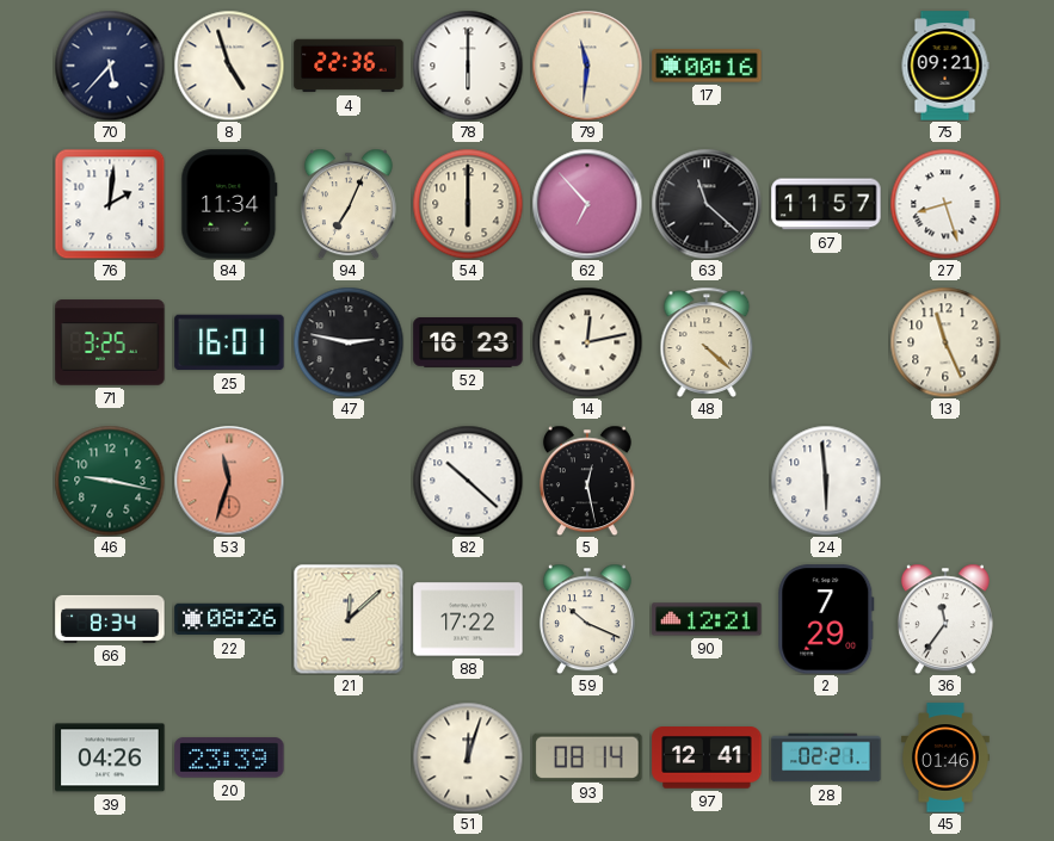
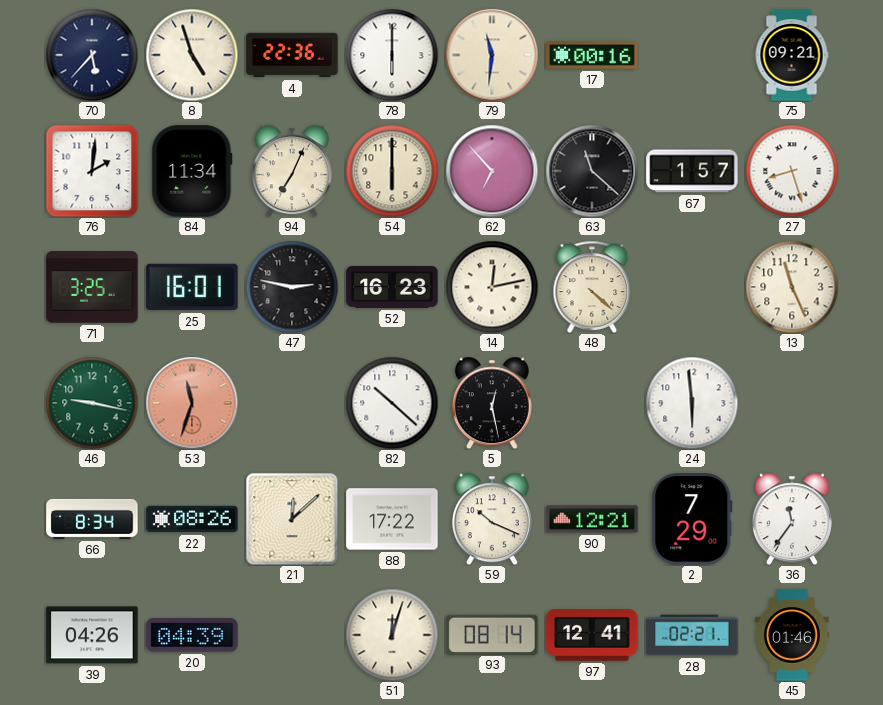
67: 11:57 -> 1:57 (692, 171)
20: 23:39 -> 04:39 (192, 635)
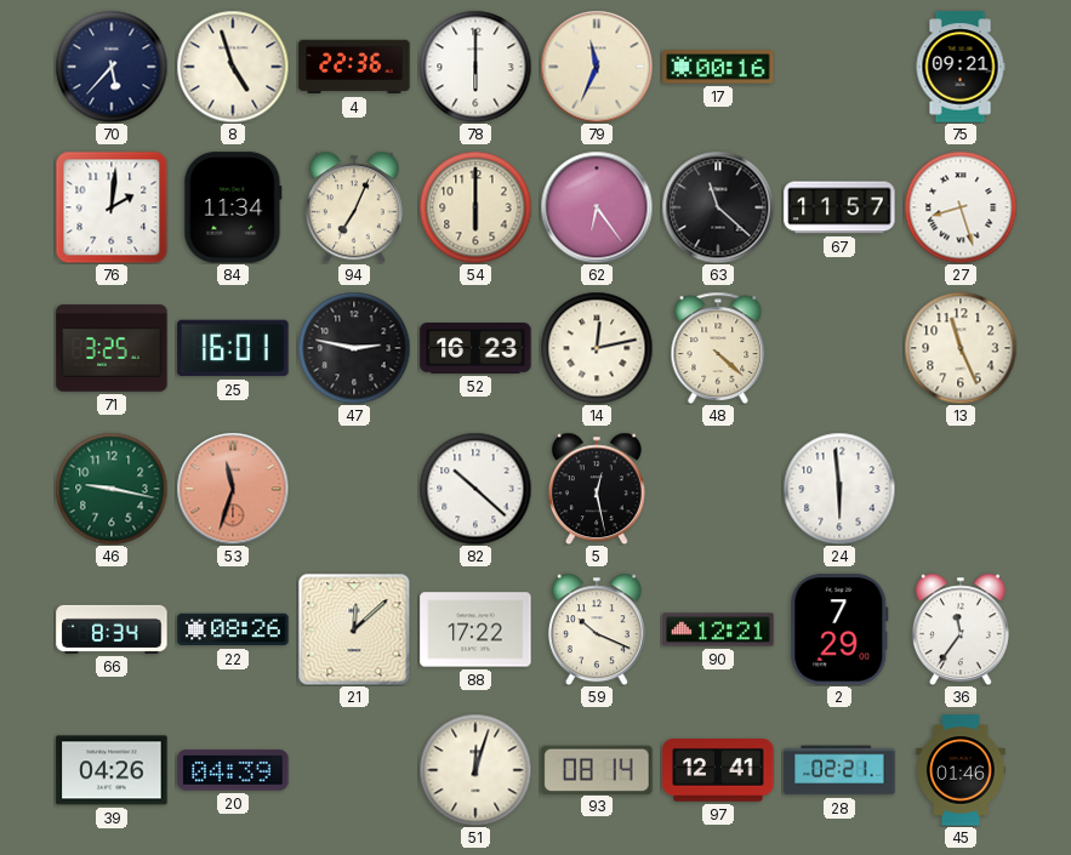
79: 11:31 -> 11:34 (597, 67)
62: 6:53 -> 6:24 (597, 207)
67: 1:57 -> 11:57 (839, 207)
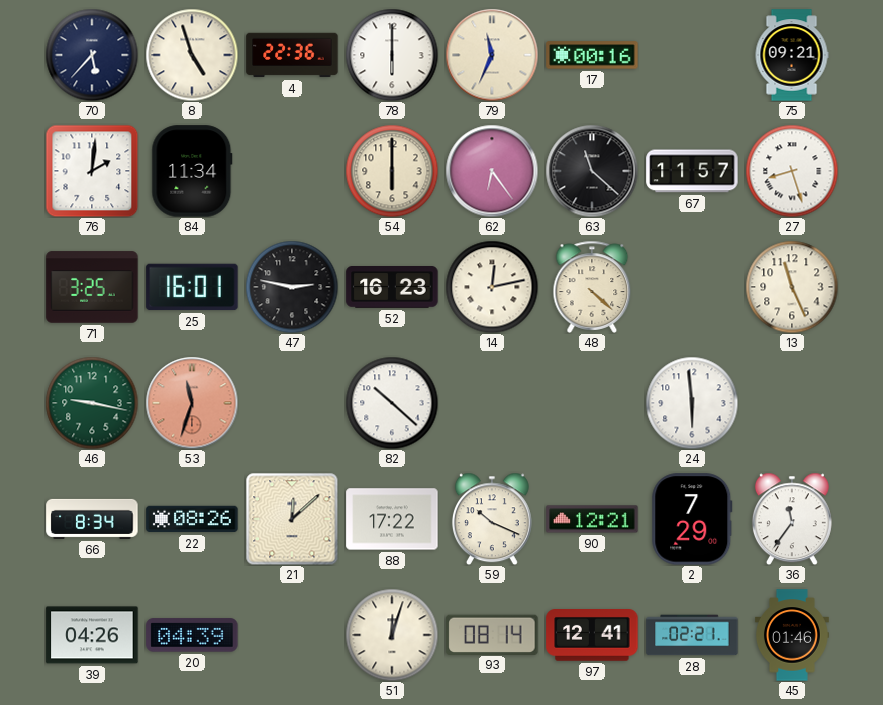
94: 7:04 -> none (354, 207)
5: 12:28 -> none (597, 489)
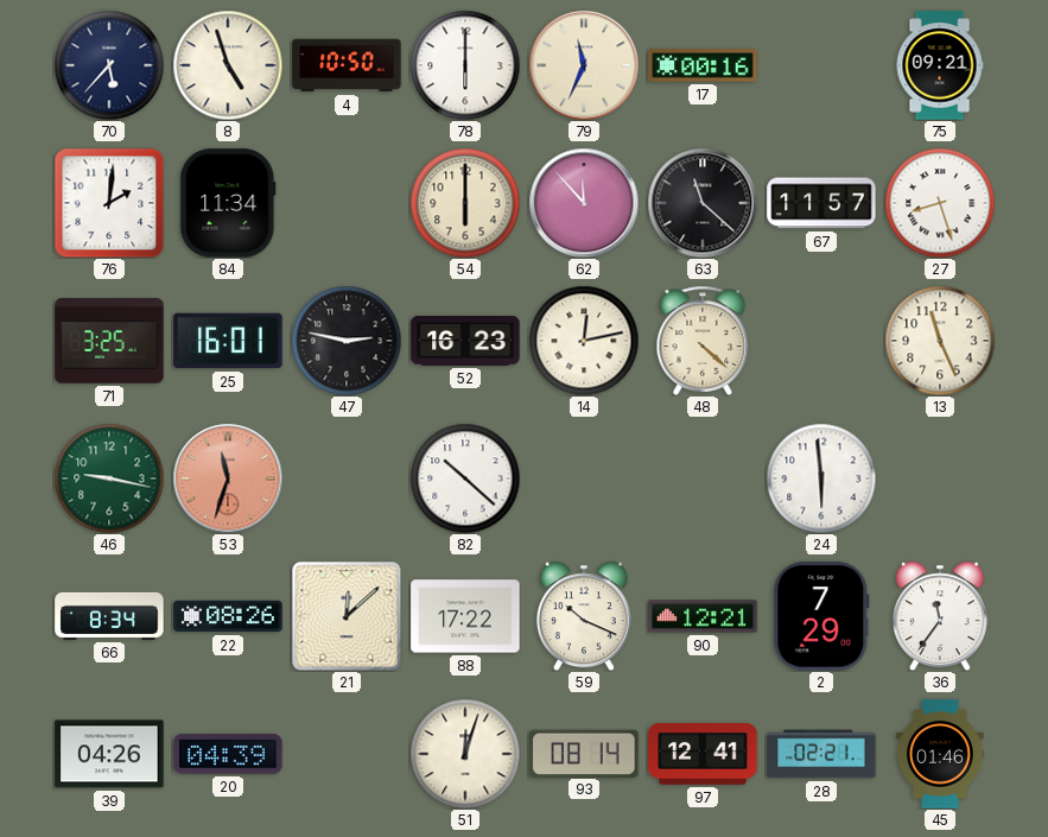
4: 22:36 -> 10:50 (347, 65)
62: 6:24 -> 11:53 (584, 203)
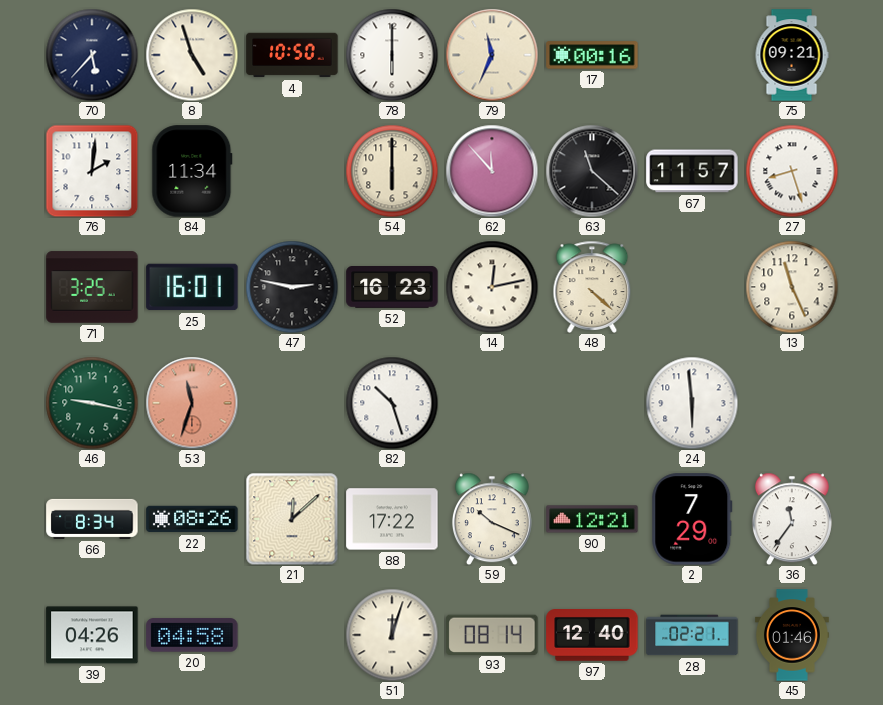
82: 10:22 -> 10:27 (392, 403)
20: 04:39 -> 04:58 (192, 635)
97: 12:41 -> 12:40 (592, 636)
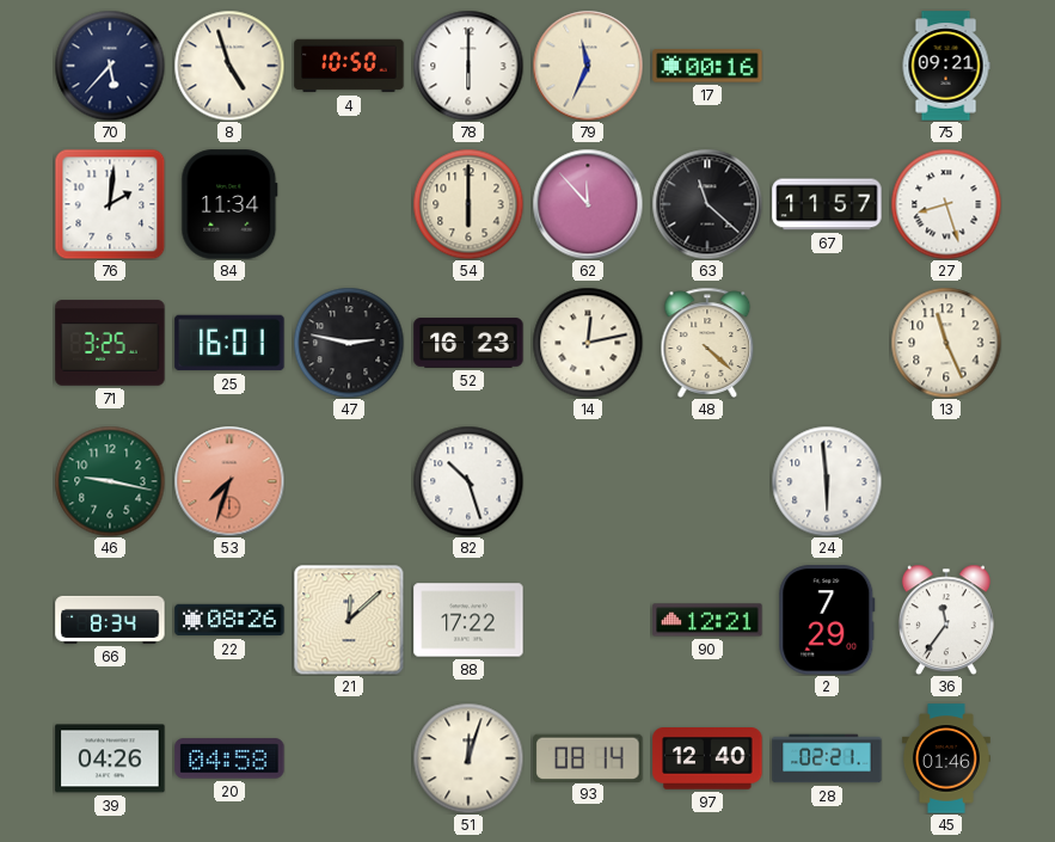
53: 11:33 -> 7:33 (229, 481)
59: 10:19 -> none (492, 519)
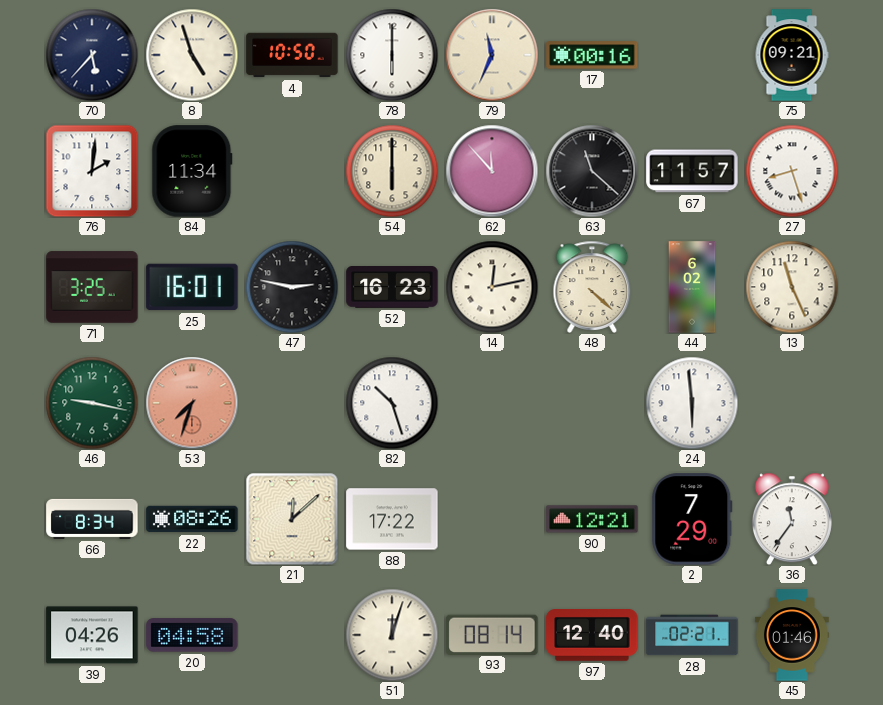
44: none -> 6:02 (692, 287)
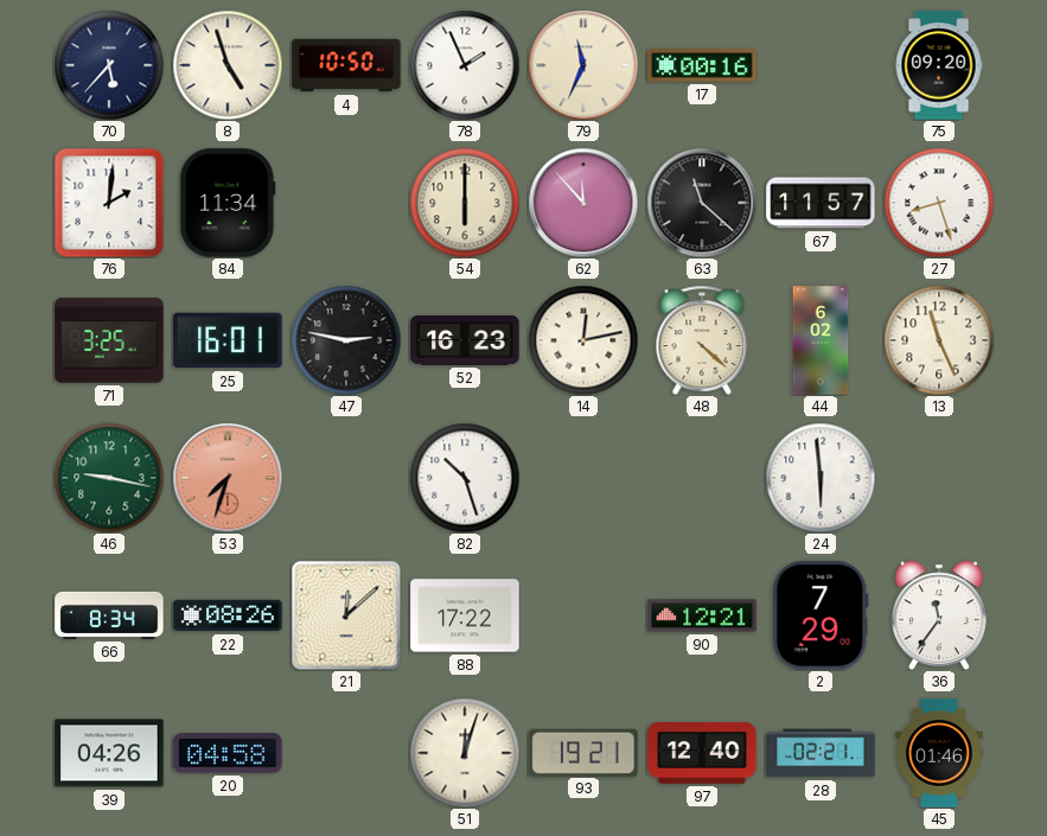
78: 6:00 -> 1:56 (465, 65)
75: 09:21 -> 09:20 (939, 65)
93: 08:14 -> 19:21 (583, 752)
